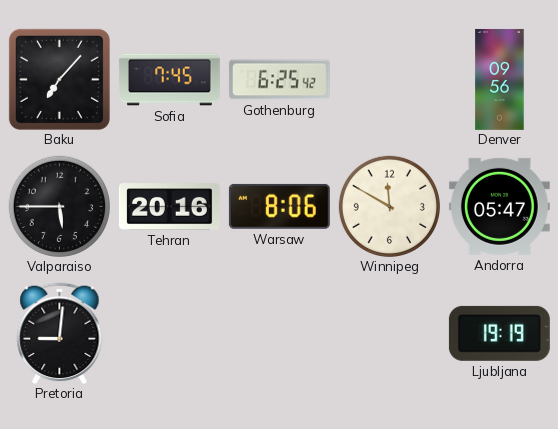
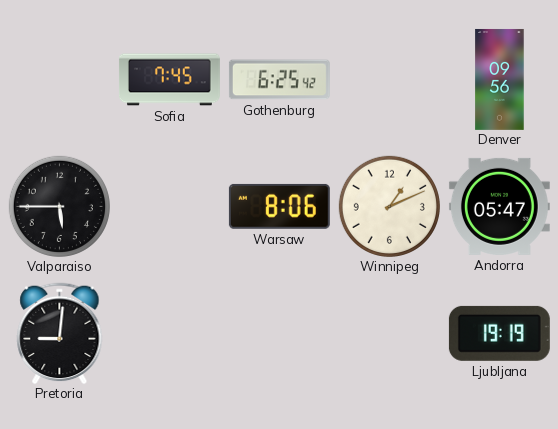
Baku: 7:07 -> none (59, 79)
Tehran: 20:16 -> none (169, 207)
Winnipeg: 11:50 -> 1:11 (389, 206)
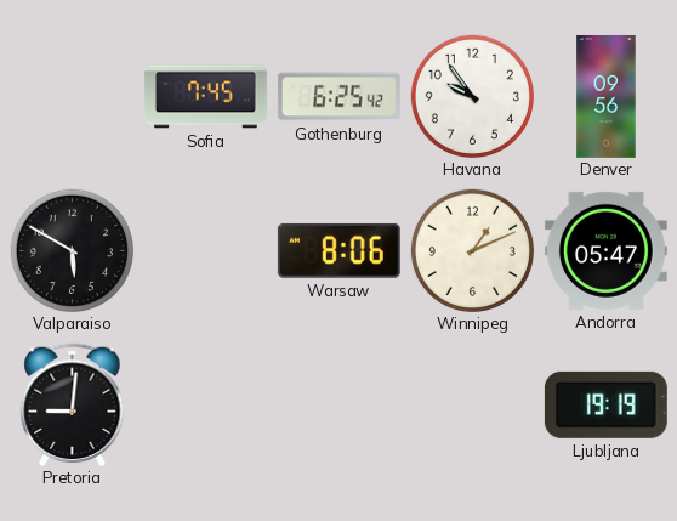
Havana: none -> 9:54 (472, 96)
Valparaiso: 5:45 -> 5:50 (72, 250)
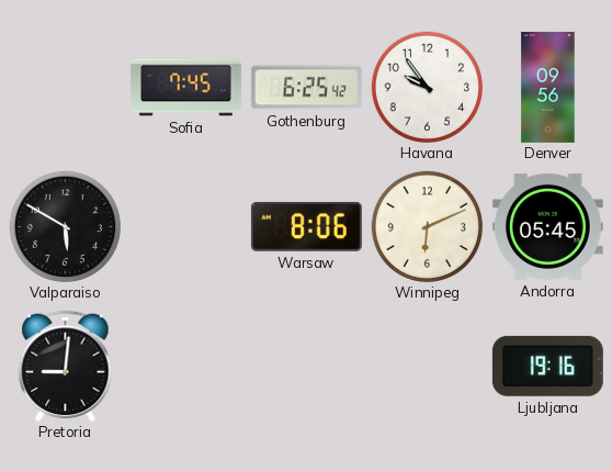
Winnipeg: 1:11 -> 6:11 (427, 226)
Andorra: 05:47 -> 05:45 (547, 226)
Ljubljana: 19:19 -> 19:16 (547, 366)
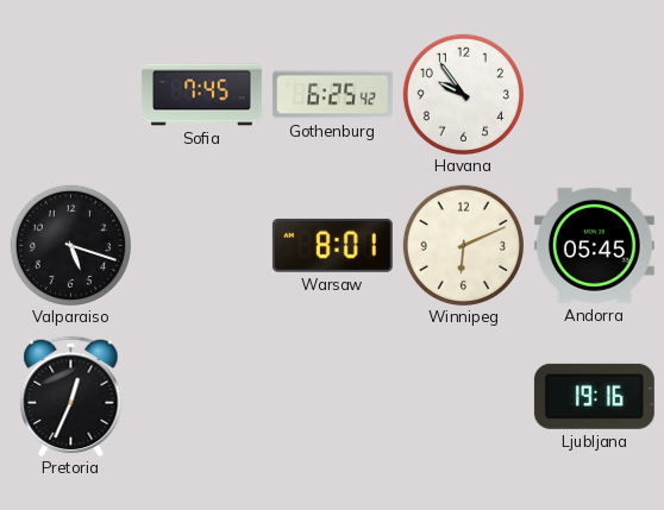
Denver: 09:56 -> none (548, 88)
Valparaiso: 5:50 -> 5:18 (70, 245)
Warsaw: 8:06 -> 8:01 (332, 245)
Pretoria: 9:01 -> 12:34 (71, 396)
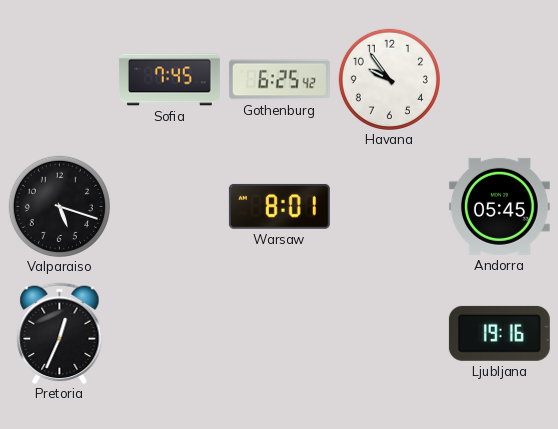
Winnipeg: 6:11 -> none (463, 245)
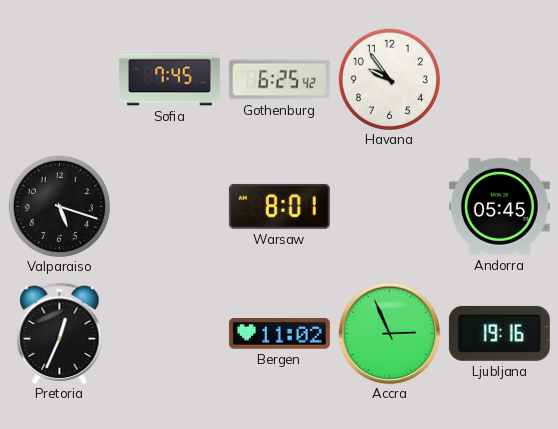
Bergen: none -> 11:02 (279, 334)
Accra: none -> 2:56 (389, 333)
